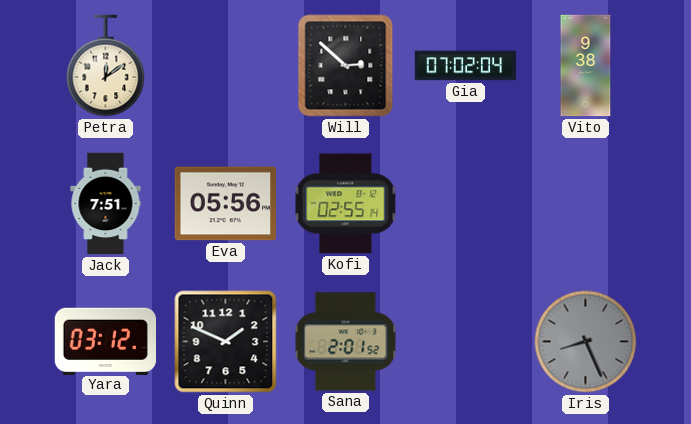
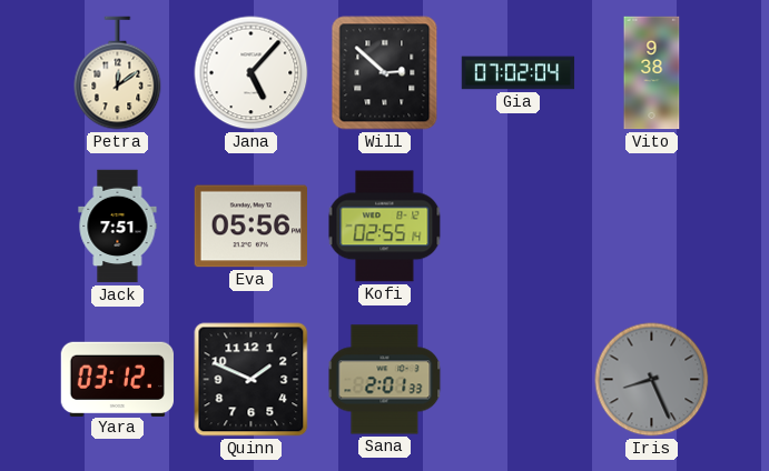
Jana: none -> 5:07 (252, 73)
Sana: 2:01:52 -> 2:01:33 (385, 380)
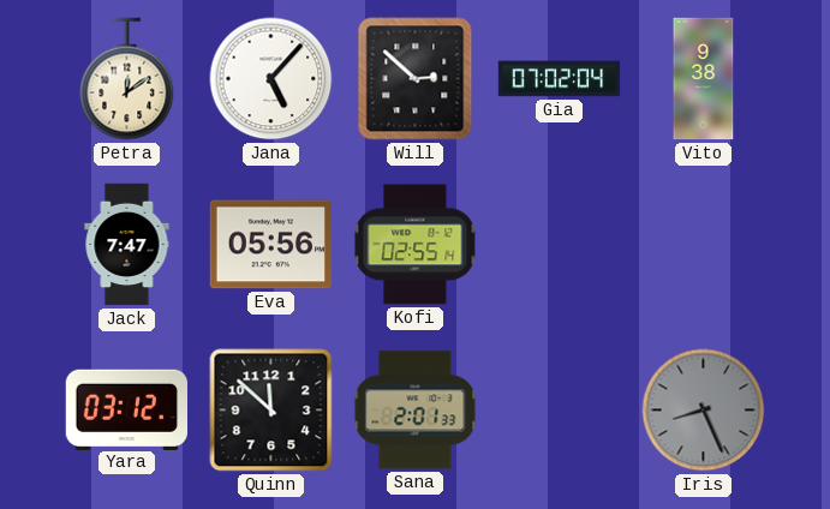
Jack: 7:51 -> 7:47 (127, 245)
Quinn: 1:49 -> 11:52 (271, 411)
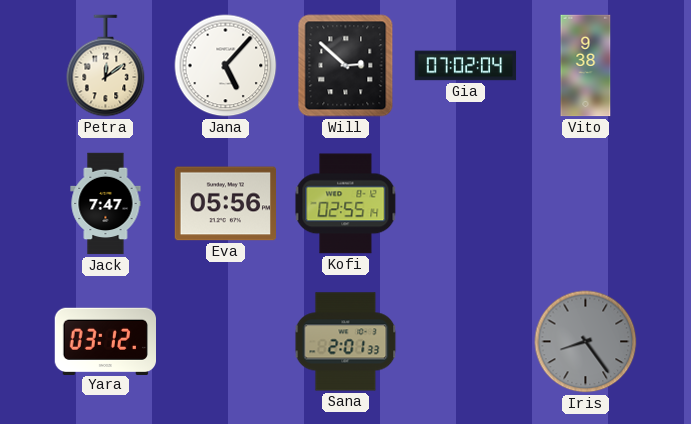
Quinn: 11:52 -> none (271, 411)
Iris: 8:26 -> 8:24 (586, 342)
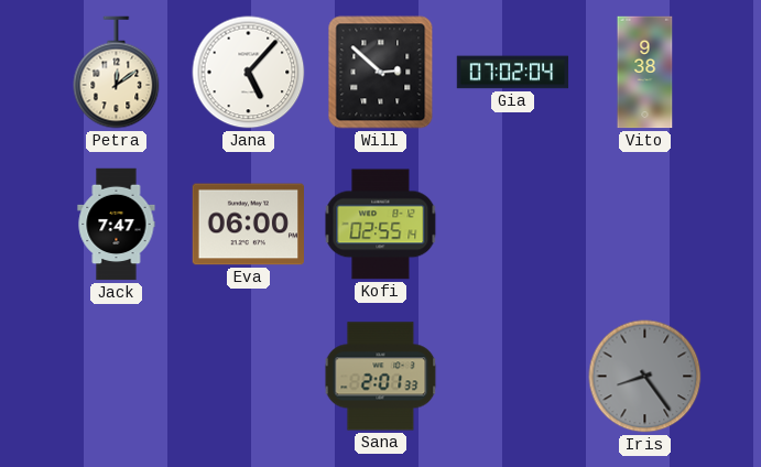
Eva: 05:56 -> 06:00 (249, 225)
Yara: 03:12 -> none (105, 341)
